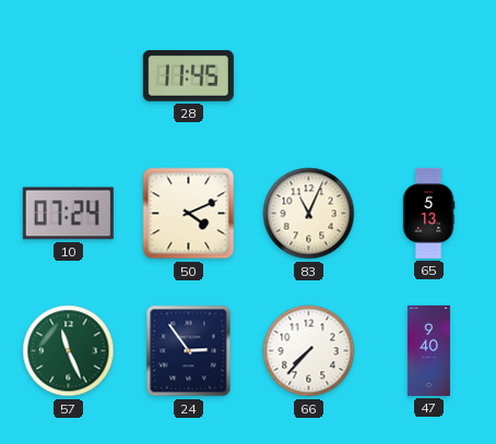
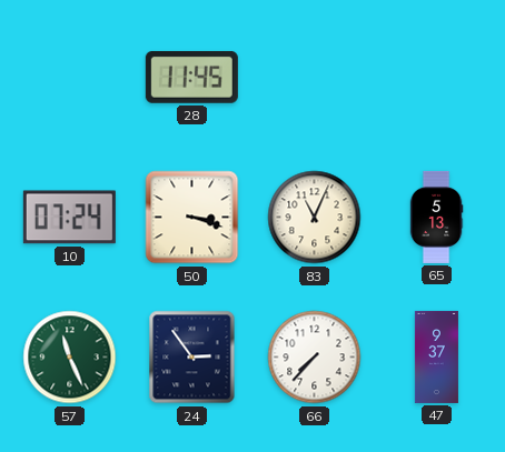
50: 4:11 -> 3:18 (192, 218)
47: 9:40 -> 9:37 (436, 356)
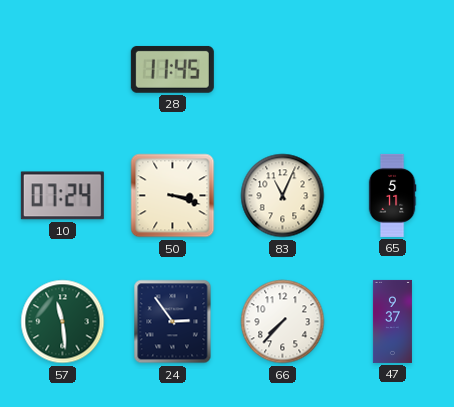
65: 5:13 -> 5:11 (392, 195)
57: 11:26 -> 11:29 (63, 322)
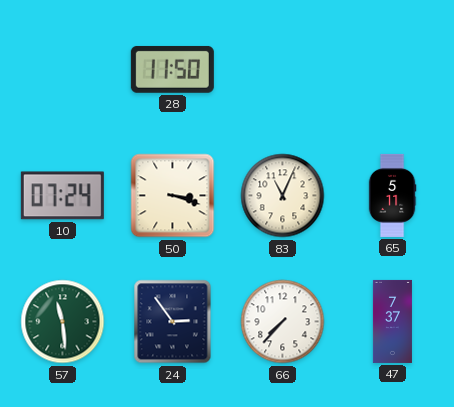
28: 11:45 -> 11:50 (172, 69)
47: 9:37 -> 7:37 (392, 321)
